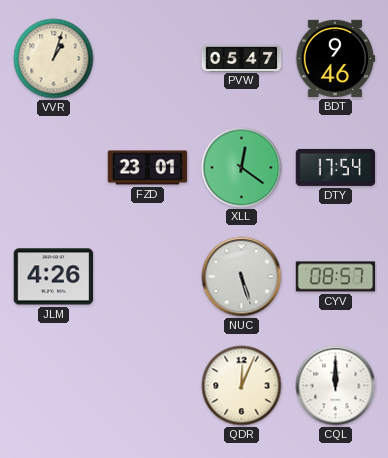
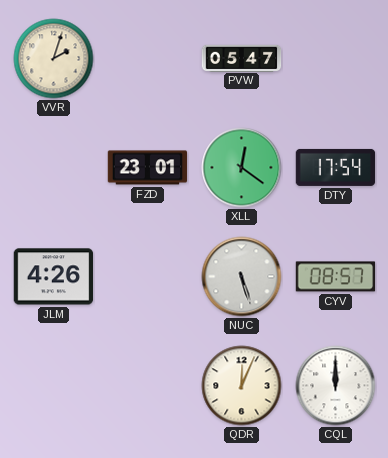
VVR: 1:03 -> 2:03 (54, 59)
BDT: 9:46 -> none (335, 58)
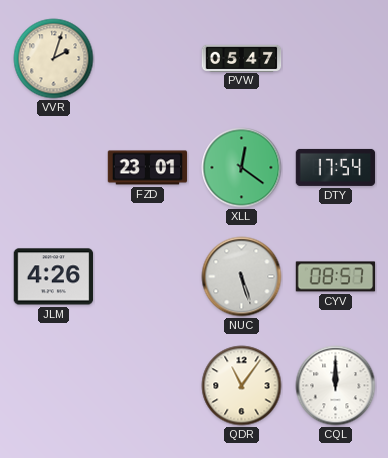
QDR: 12:04 -> 11:06 (242, 386)
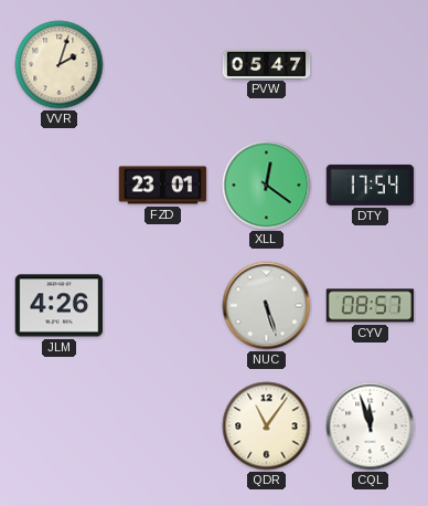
CQL: 12:00 -> 11:57 (371, 426)
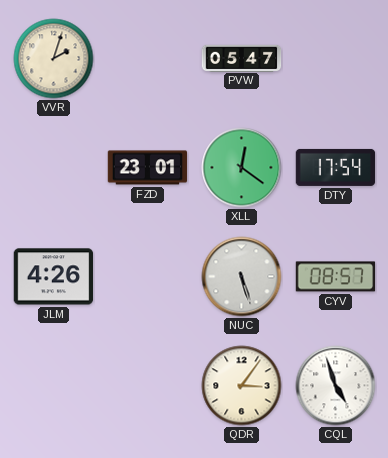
QDR: 11:06 -> 3:06 (242, 386)
CQL: 11:57 -> 4:57 (336, 386)
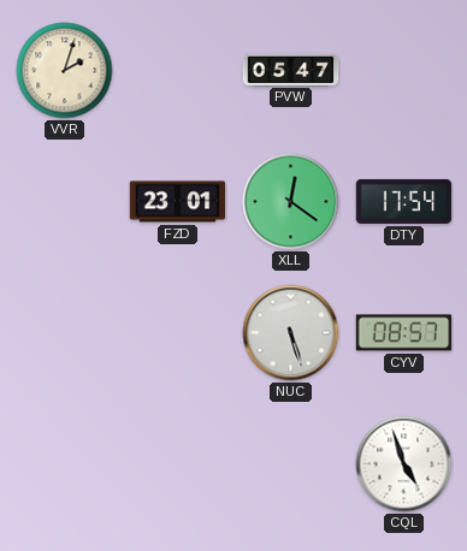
JLM: 4:26 -> none (54, 277)
QDR: 3:06 -> none (242, 386)
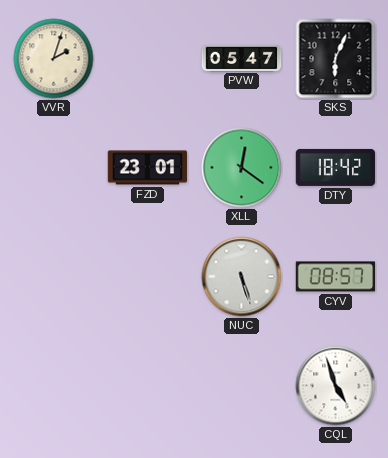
SKS: none -> 6:04 (336, 59)
DTY: 17:54 -> 18:42 (336, 167)
